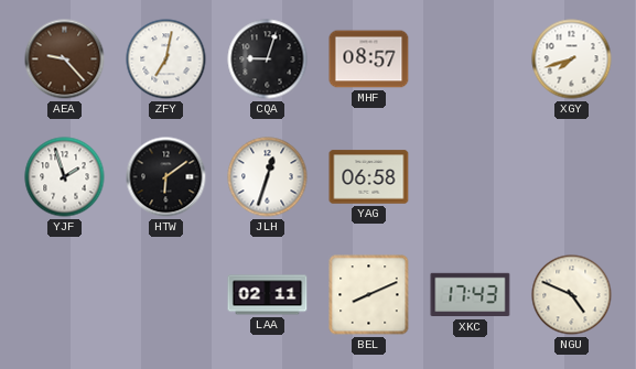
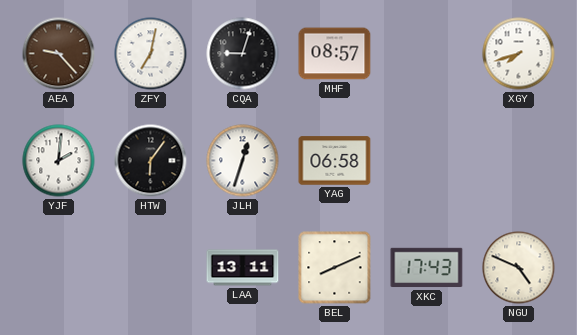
YJF: 1:57 -> 2:01 (59, 161)
HTW: 6:09 -> 6:06 (151, 161)
LAA: 02:11 -> 13:11 (243, 268)
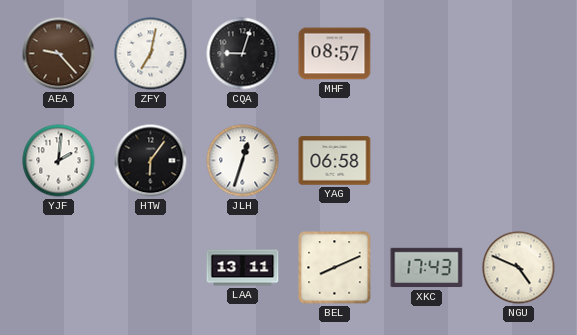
XGY: 7:42 -> none (519, 54)
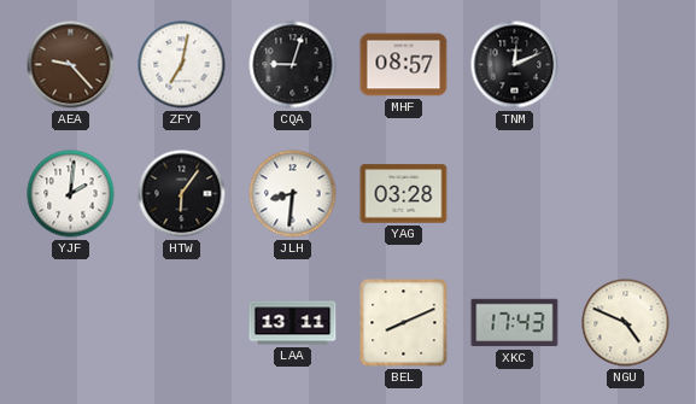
TNM: none -> 12:11 (515, 65)
JLH: 12:33 -> 8:31 (293, 194)
YAG: 06:58 -> 03:28 (404, 194)
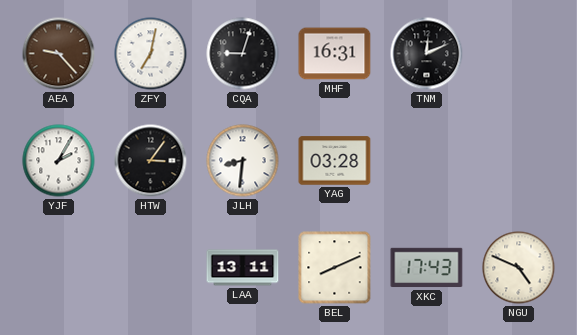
MHF: 08:57 -> 16:31 (335, 54)
YJF: 2:01 -> 2:05 (59, 161)
HTW: 6:06 -> 3:06 (151, 161)
